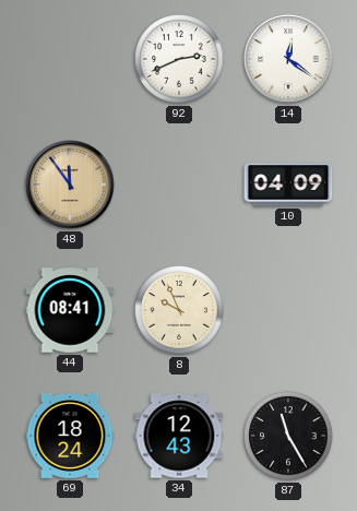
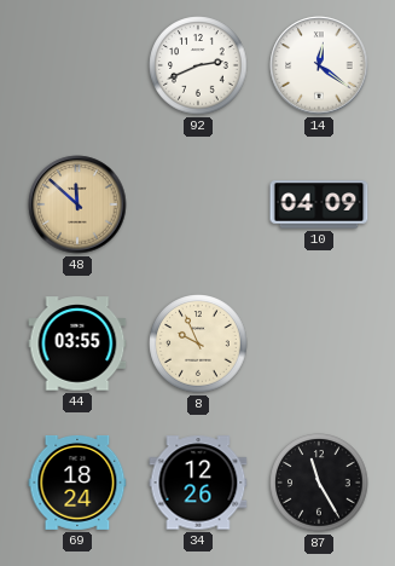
48: 11:54 -> 11:52 (77, 204)
44: 08:41 -> 03:55 (77, 343)
34: 12:43 -> 12:26 (198, 483)
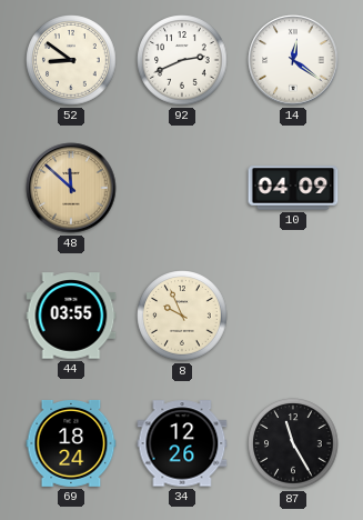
52: none -> 8:51 (71, 60)
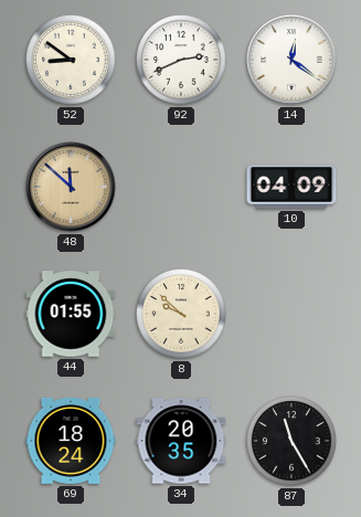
44: 03:55 -> 01:55 (71, 314)
8: 9:56 -> 9:52 (181, 314)
34: 12:26 -> 20:35 (181, 441)
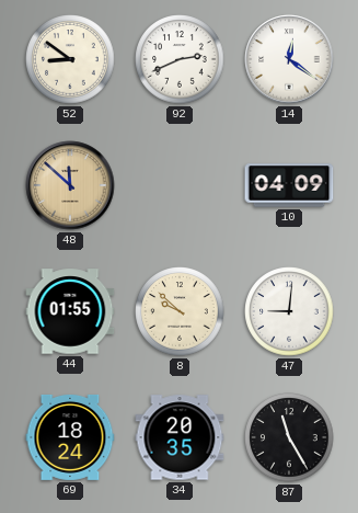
47: none -> 9:01 (289, 311)
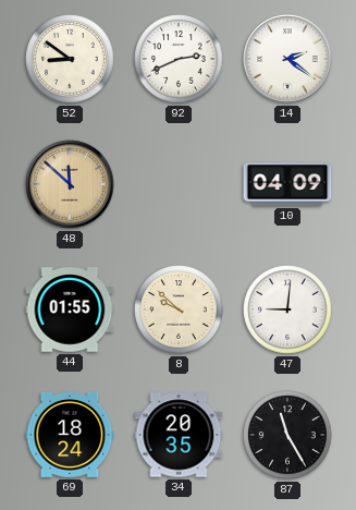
14: 12:21 -> 2:21 (287, 59)
